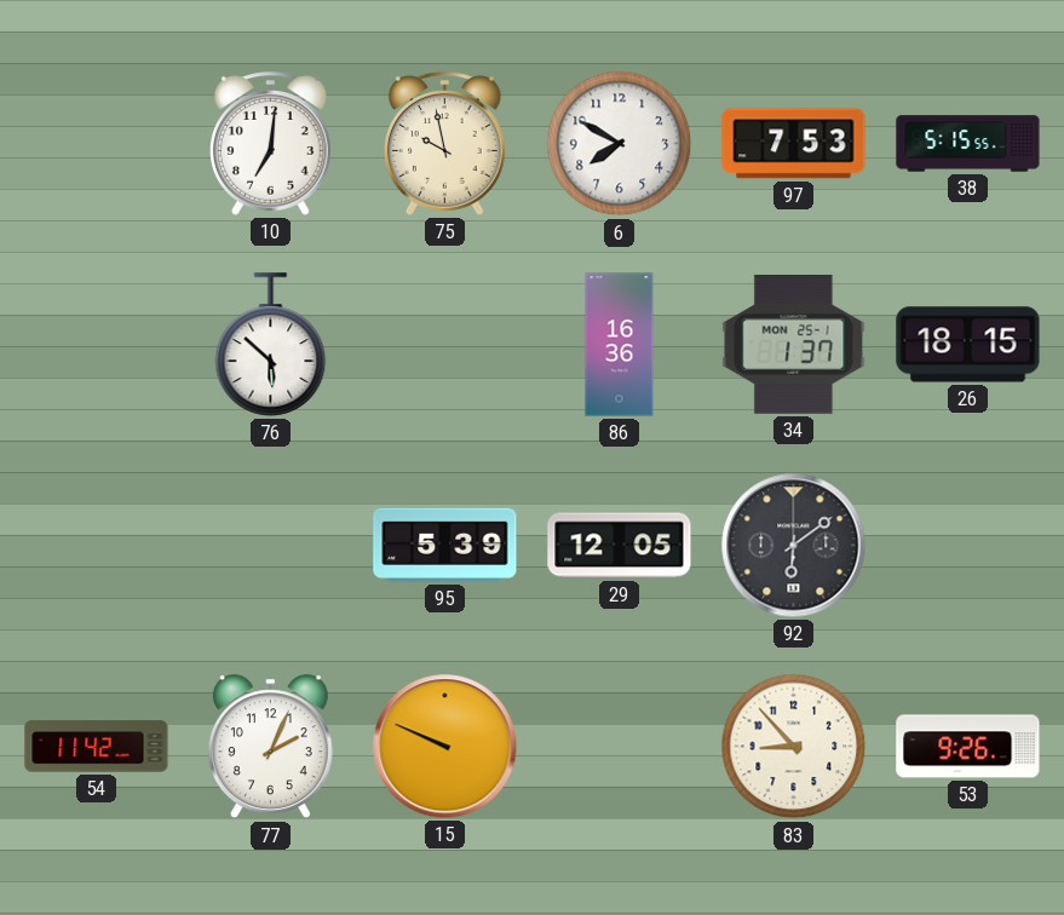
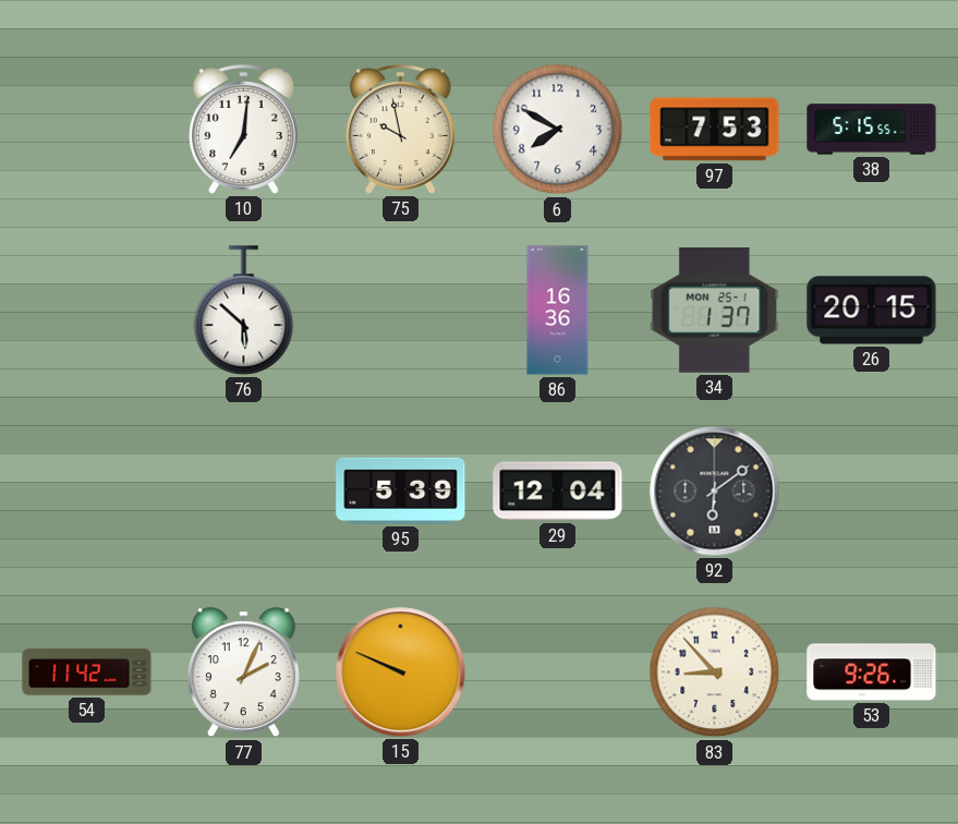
26: 18:15 -> 20:15 (872, 311)
29: 12:05 -> 12:04 (558, 492)
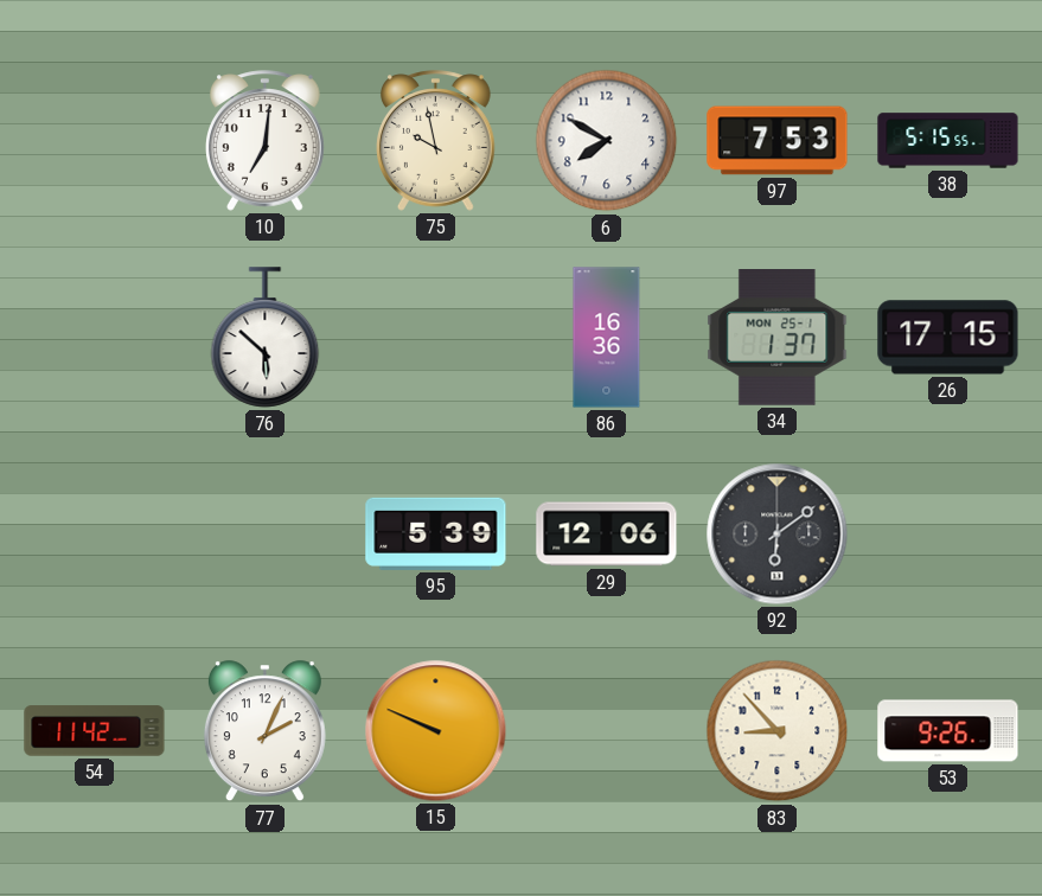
26: 20:15 -> 17:15 (948, 338)
29: 12:04 -> 12:06 (607, 535)
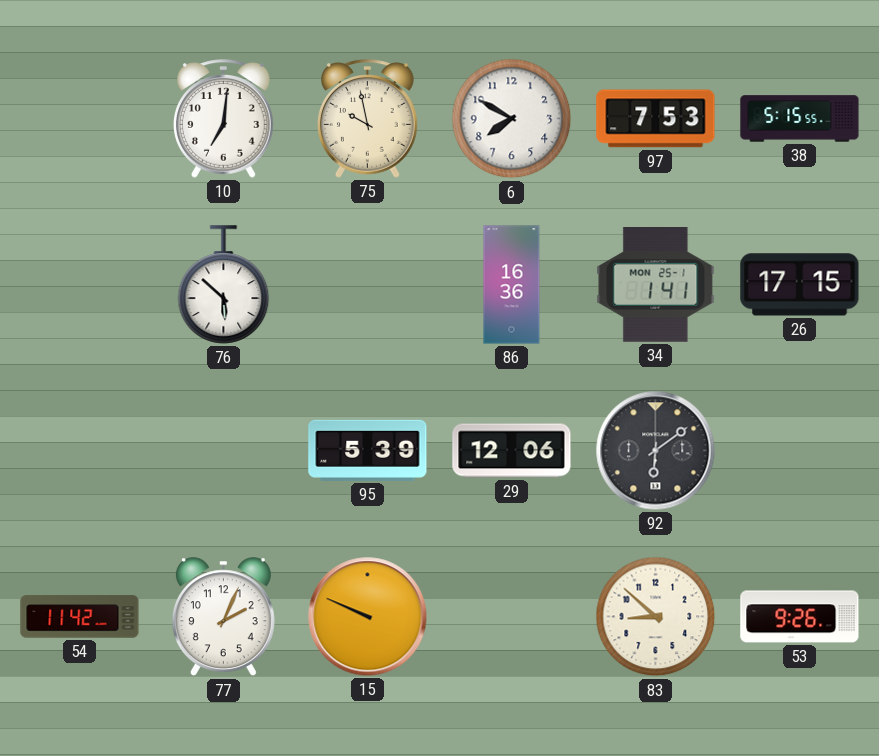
34: 1:37 -> 1:41 (656, 285)
83: 8:53 -> 8:52 (656, 617)
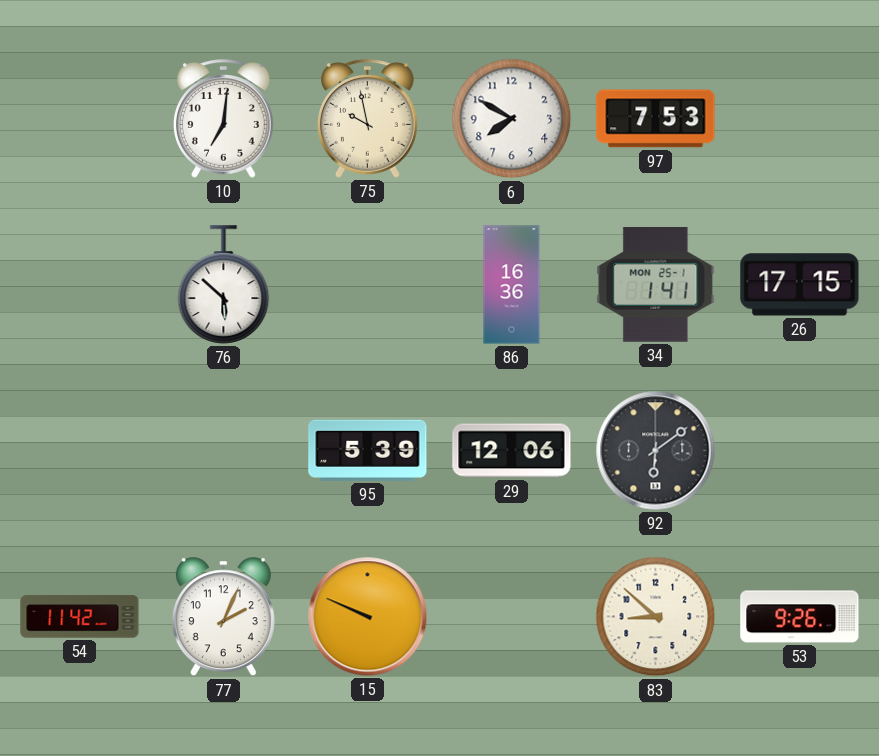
38: 5:15 -> none (800, 119)
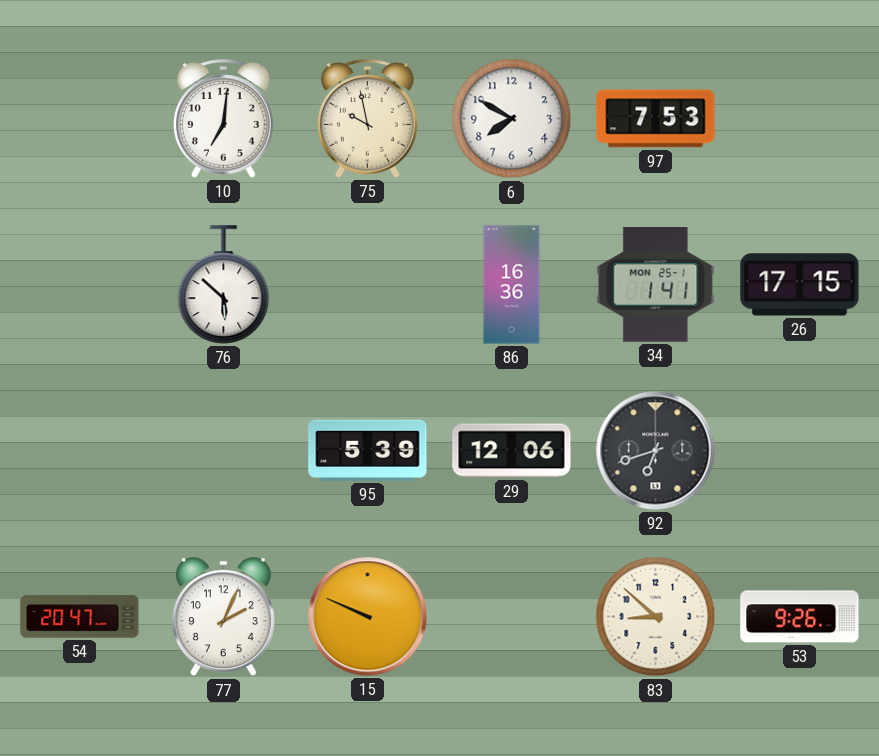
92: 6:09 -> 6:42 (656, 451)
54: 11:42 -> 20:47 (80, 617)
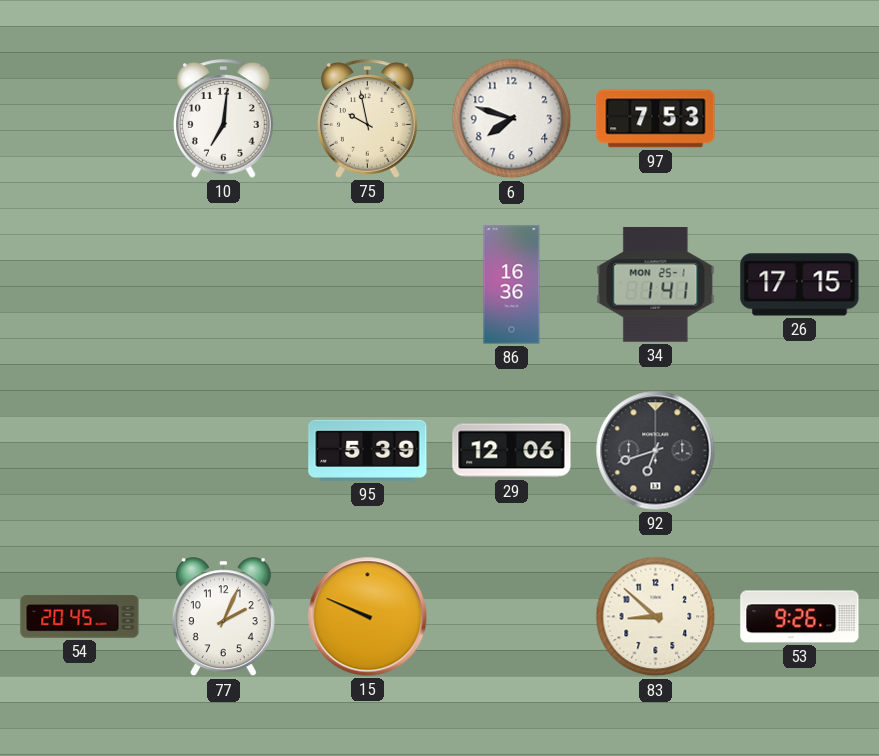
6: 7:50 -> 7:48 (512, 119)
76: 5:52 -> none (224, 285)
54: 20:47 -> 20:45 (80, 617)
